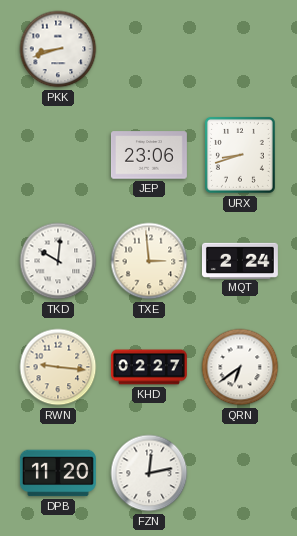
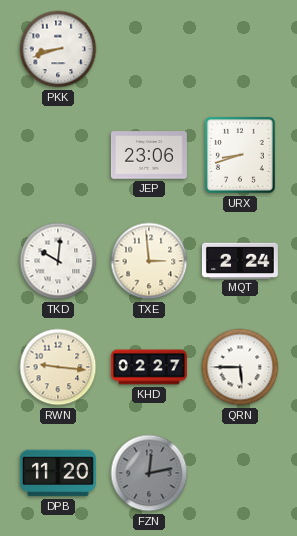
QRN: 6:39 -> 5:45 (240, 367)
FZN dial: white -> grey (149, 473)
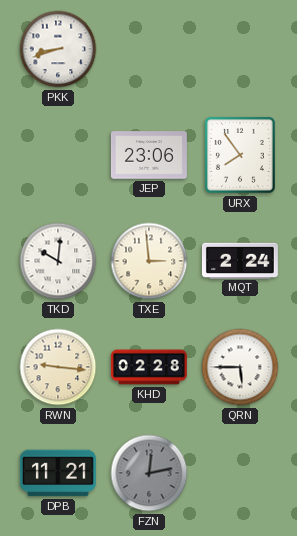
URX: 8:42 -> 7:54 (240, 155)
KHD: 02:27 -> 02:28 (149, 367)
DPB: 11:20 -> 11:21 (58, 473)
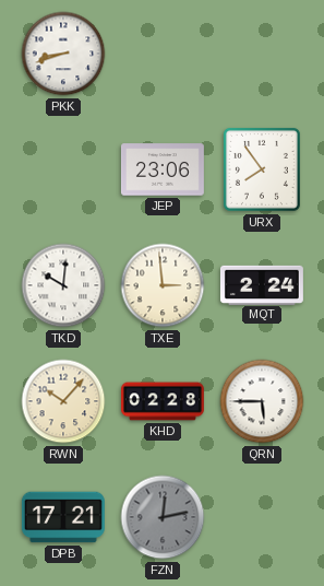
RWN: 9:16 -> 10:07 (63, 401)
DPB: 11:21 -> 17:21 (63, 517)
